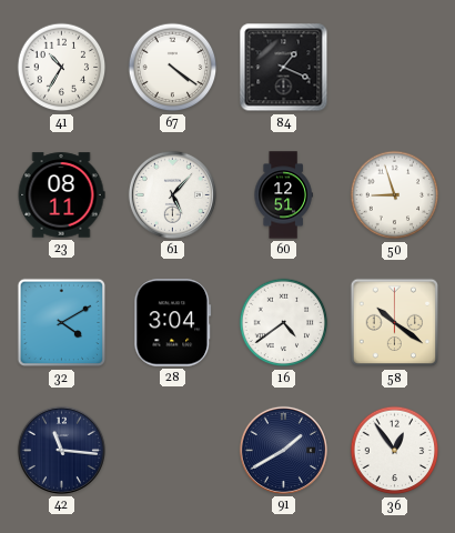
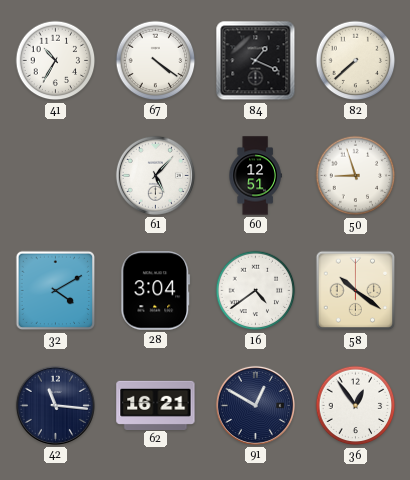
82: none -> 7:38 (356, 61)
23: 08:11 -> none (61, 195)
62: none -> 16:21 (156, 405)
91: 1:40 -> 12:50 (255, 405)
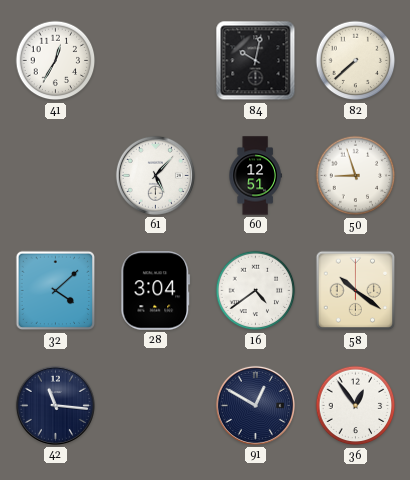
41: 10:35 -> 12:35 (56, 61)
67: 4:21 -> none (156, 61)
84: 1:19 -> 10:02 (256, 61)
32: 4:10 -> 4:08 (56, 291)
62: 16:21 -> none (156, 405)
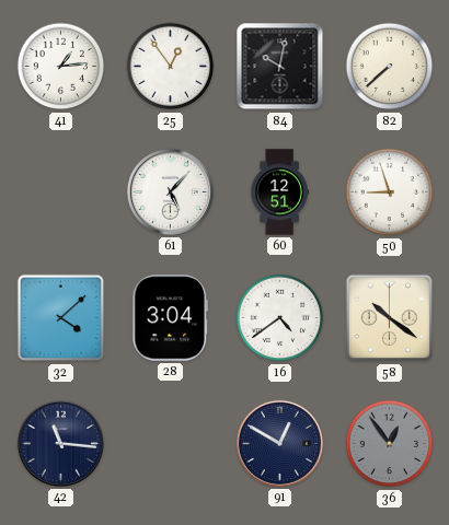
41: 12:35 -> 1:14 (61, 67)
25: none -> 12:54 (171, 67)
36 dial: white -> grey (390, 444)
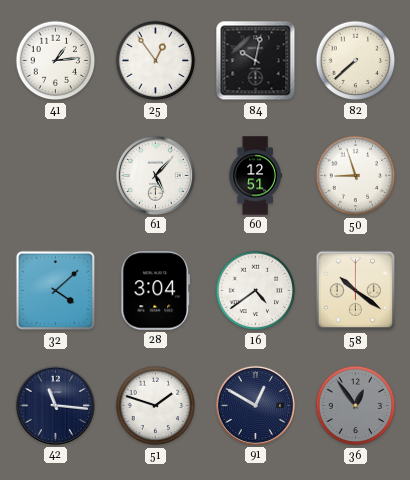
51: none -> 1:48 (156, 406)
